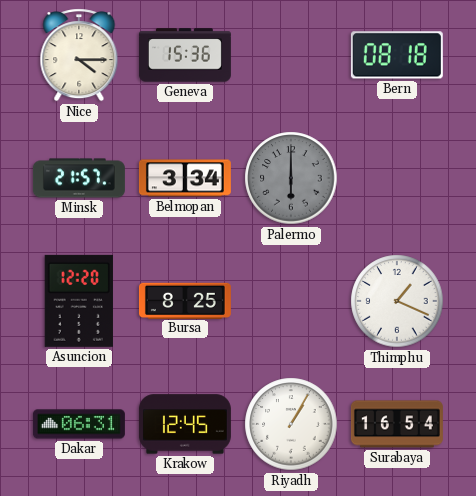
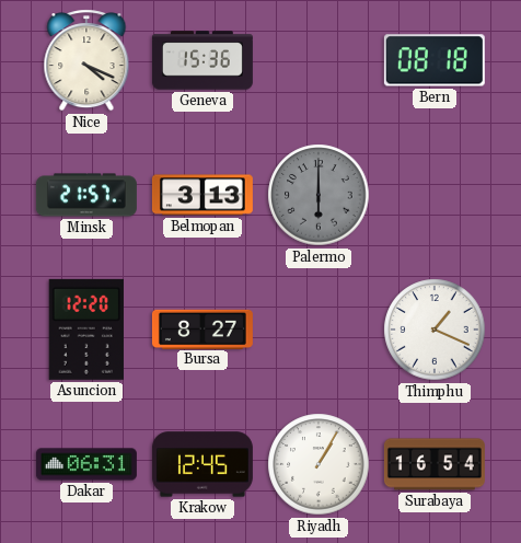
Nice: 4:15 -> 4:19 (86, 60)
Belmopan: 3:34 -> 3:13 (202, 195)
Bursa: 8:25 -> 8:27 (202, 328)
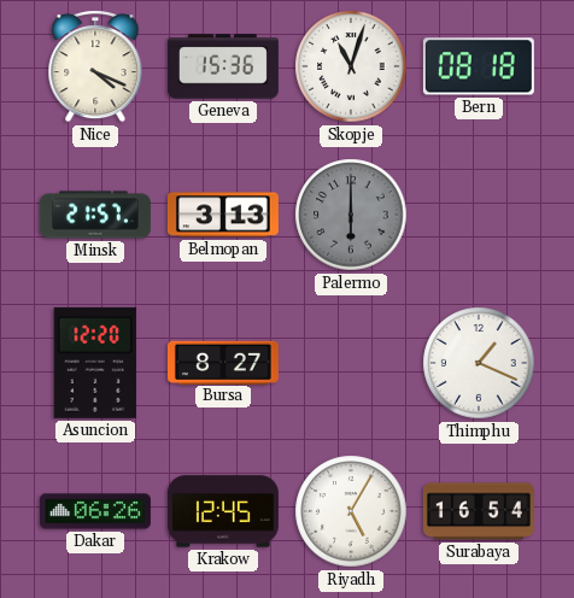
Skopje: none -> 11:03 (351, 66)
Dakar: 06:31 -> 06:26 (95, 511)
Riyadh: 1:05 -> 5:05 (351, 511)
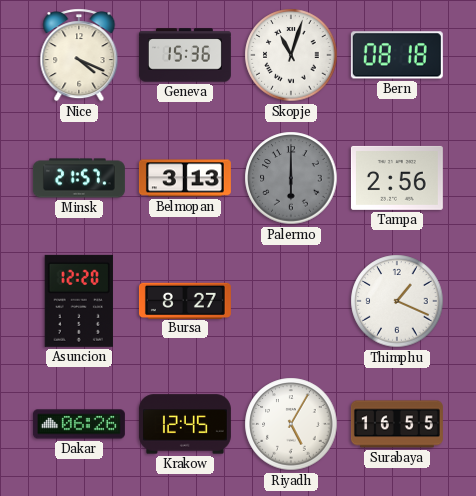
Tampa: none -> 2:56 (397, 178)
Surabaya: 16:54 -> 16:55 (397, 424)
